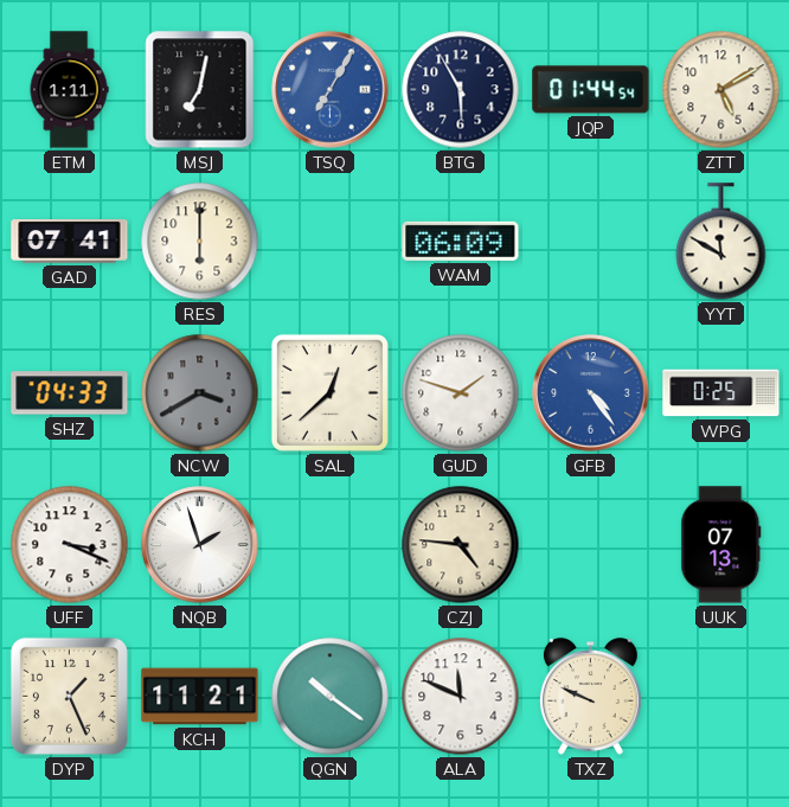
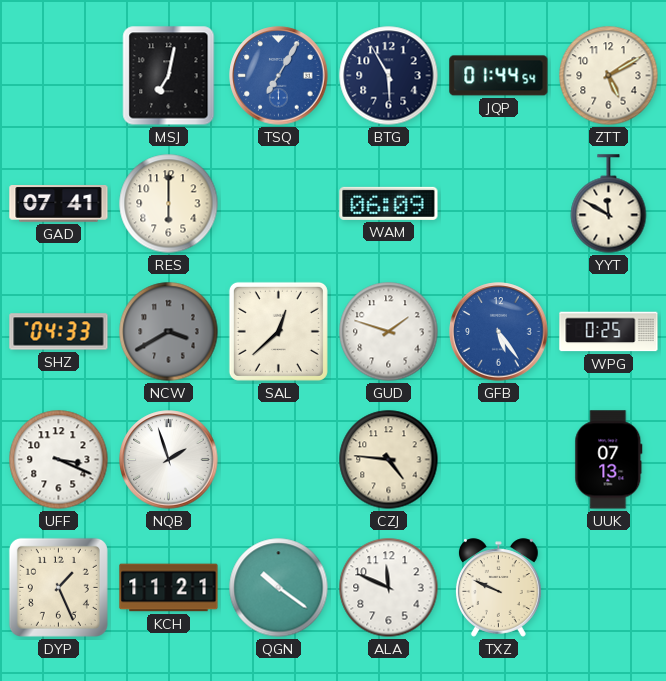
ETM: 1:11 -> none (69, 90)
GFB: 4:24 -> 5:24 (499, 332)
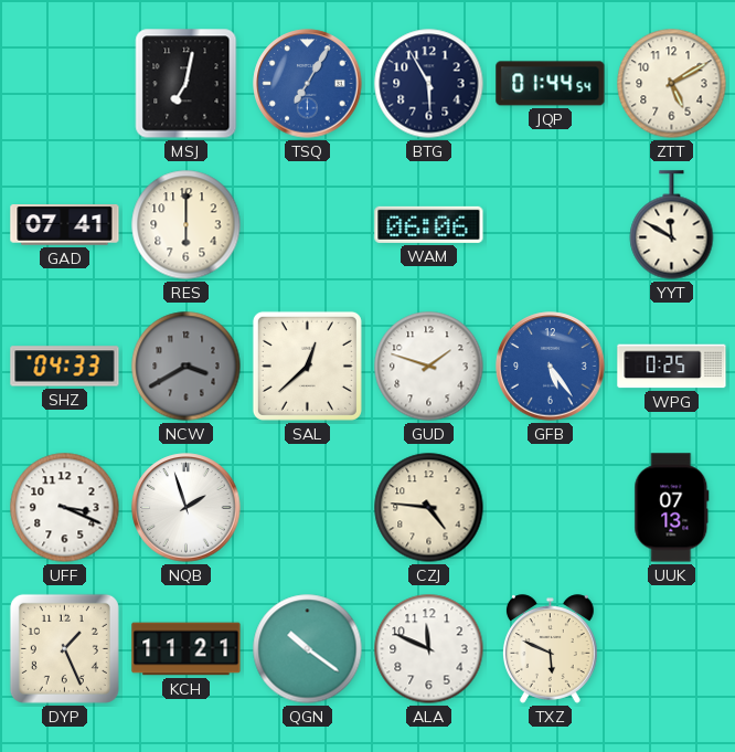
WAM: 06:09 -> 06:06 (429, 224)
TXZ: 9:49 -> 5:49 (551, 649)
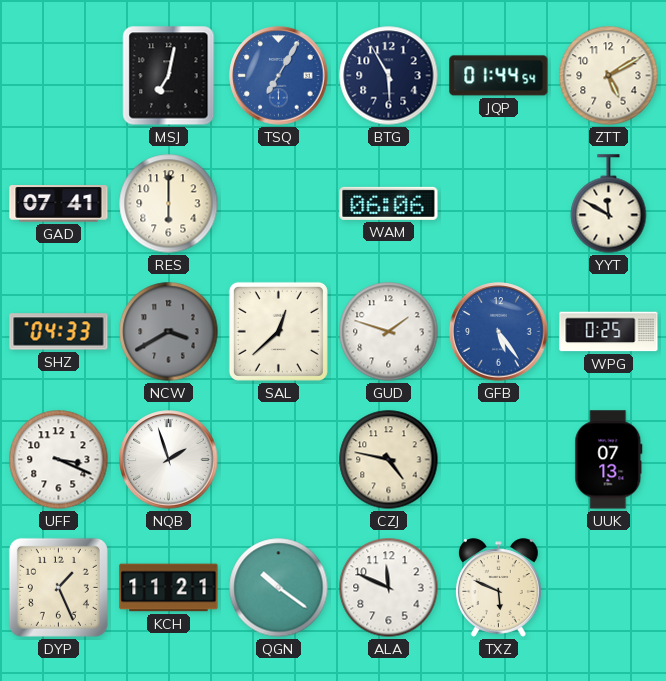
CZJ: 4:46 -> 4:47 (389, 460)
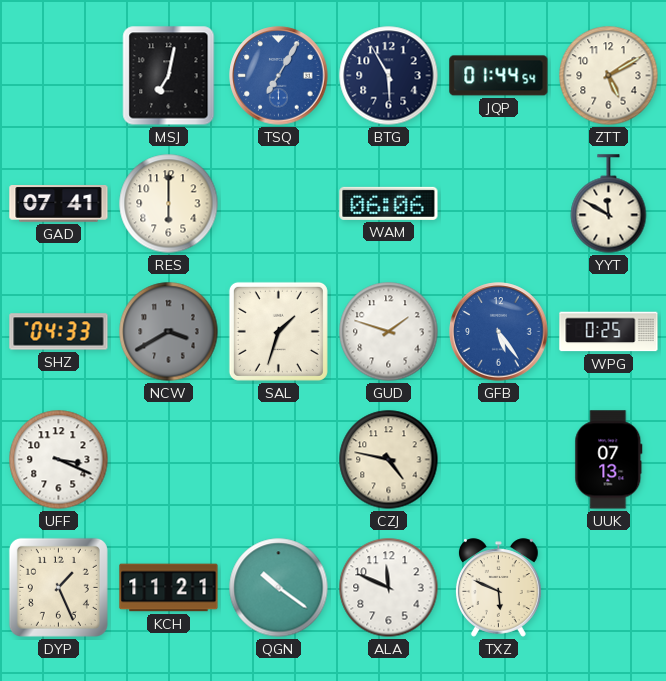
SAL: 12:38 -> 1:33 (278, 331)
NQB: 1:57 -> none (169, 460)
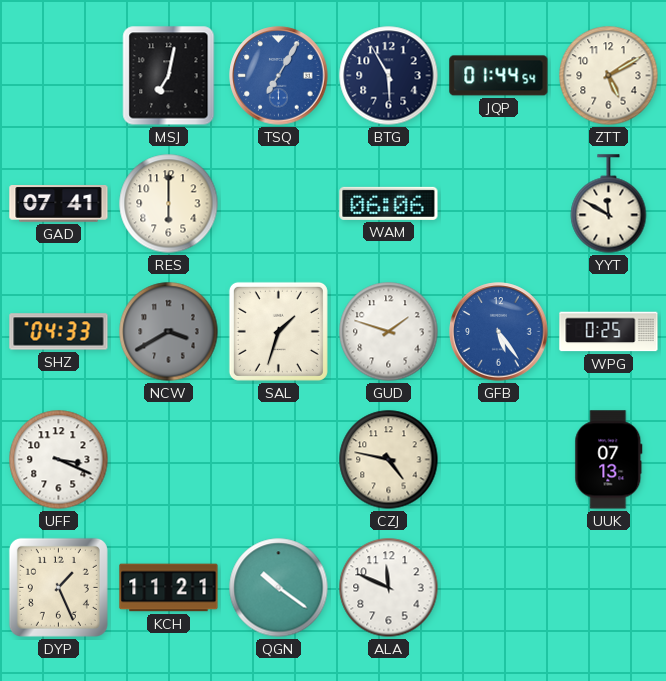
TXZ: 5:49 -> none (499, 588)
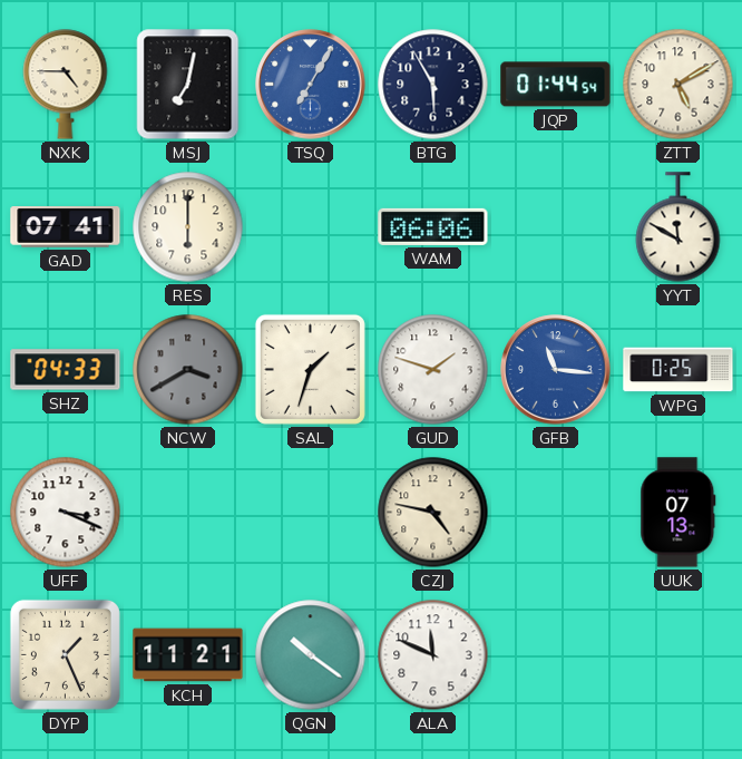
NXK: none -> 4:45 (66, 85)
GFB: 5:24 -> 11:16 (556, 370)
